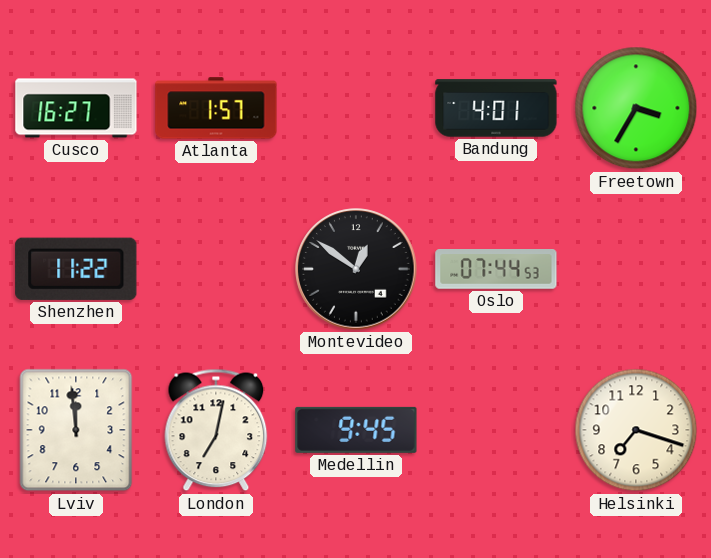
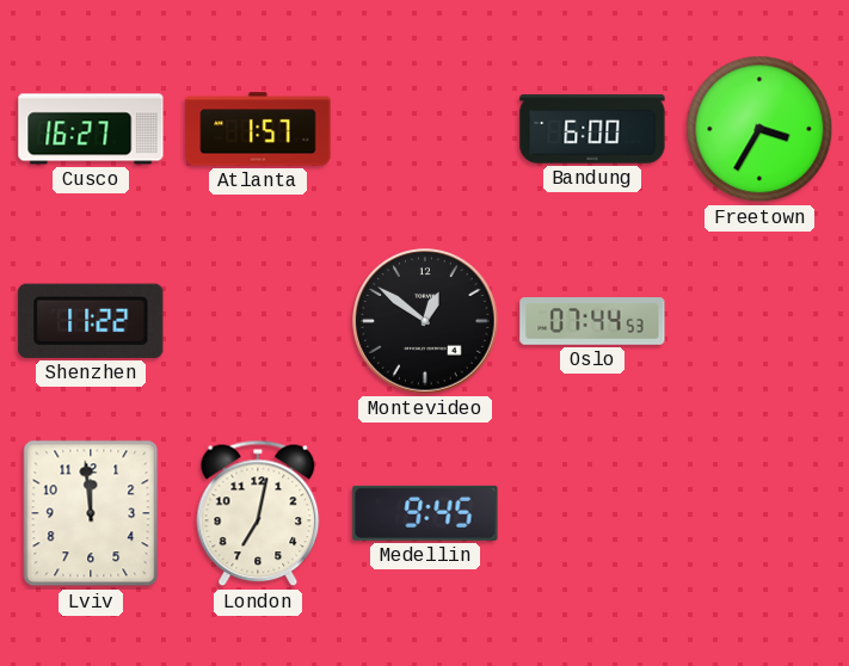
Bandung: 4:01 -> 6:00 (592, 129)
Helsinki: 7:18 -> none (636, 430)
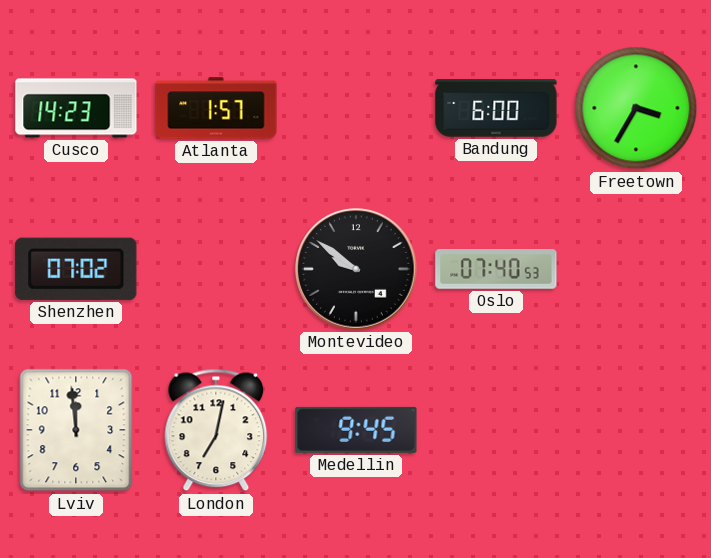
Cusco: 16:27 -> 14:23 (76, 108)
Shenzhen: 11:22 -> 07:02 (76, 269)
Montevideo: 12:51 -> 9:51 (356, 269)
Oslo: 07:44 -> 07:40 (496, 269)
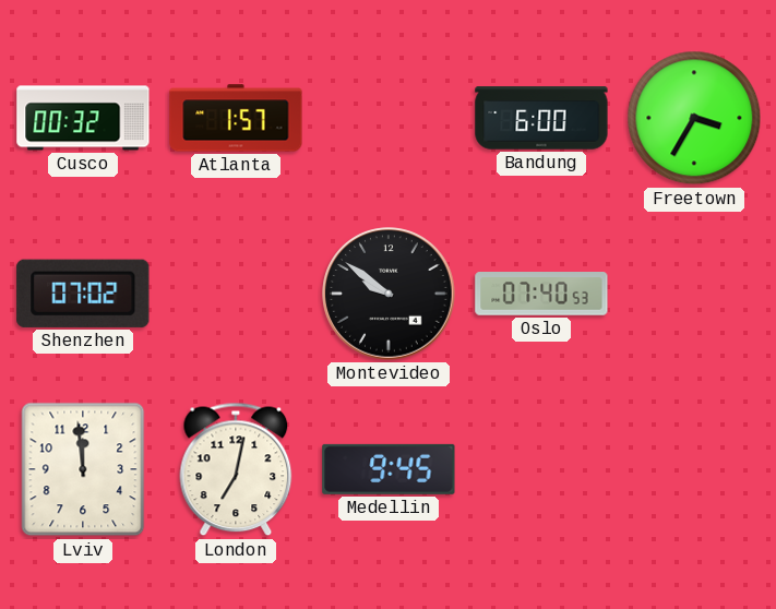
Cusco: 14:23 -> 00:32 (83, 118)
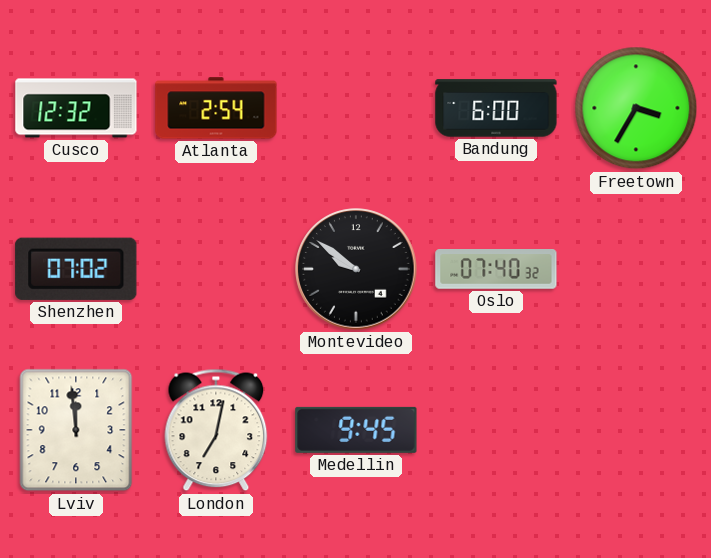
Cusco: 00:32 -> 12:32 (76, 108)
Atlanta: 1:57 -> 2:54 (216, 108)
Oslo: 07:40:53 -> 07:40:32 (496, 269)
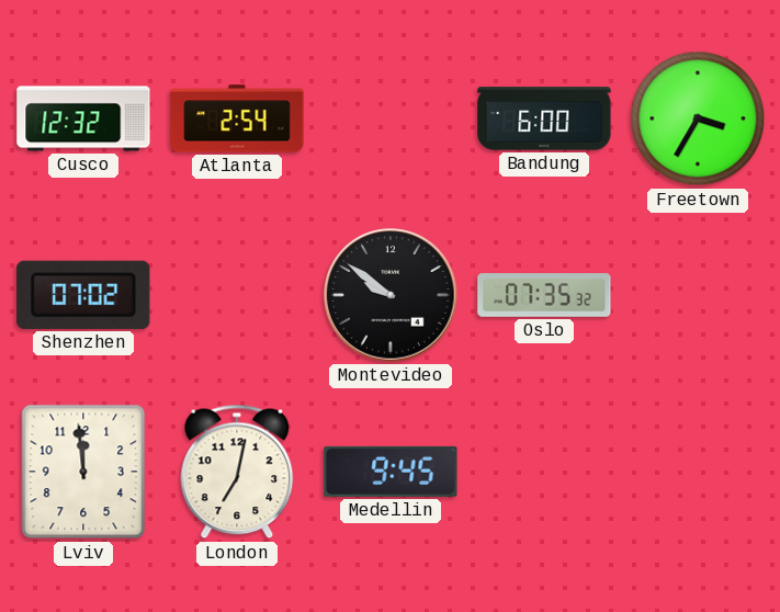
Oslo: 07:40 -> 07:35 (544, 295)
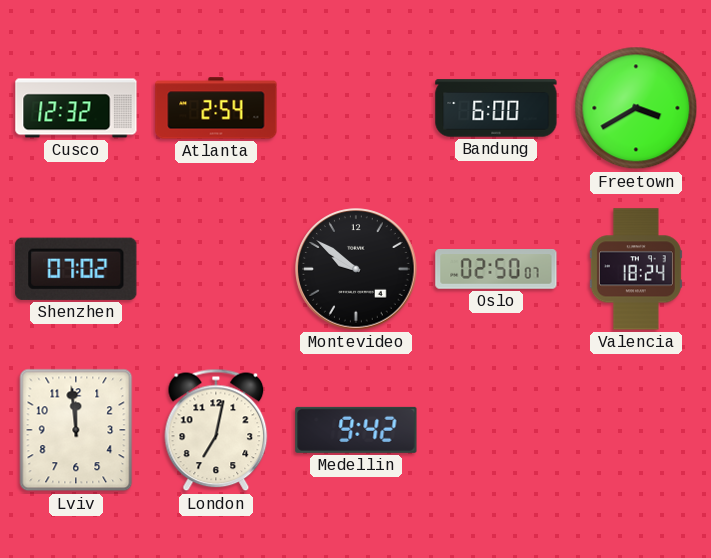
Freetown: 3:35 -> 3:40 (636, 108)
Oslo: 07:35 -> 02:50 (496, 269)
Valencia: none -> 18:24 (636, 269)
Medellin: 9:45 -> 9:42 (356, 430)
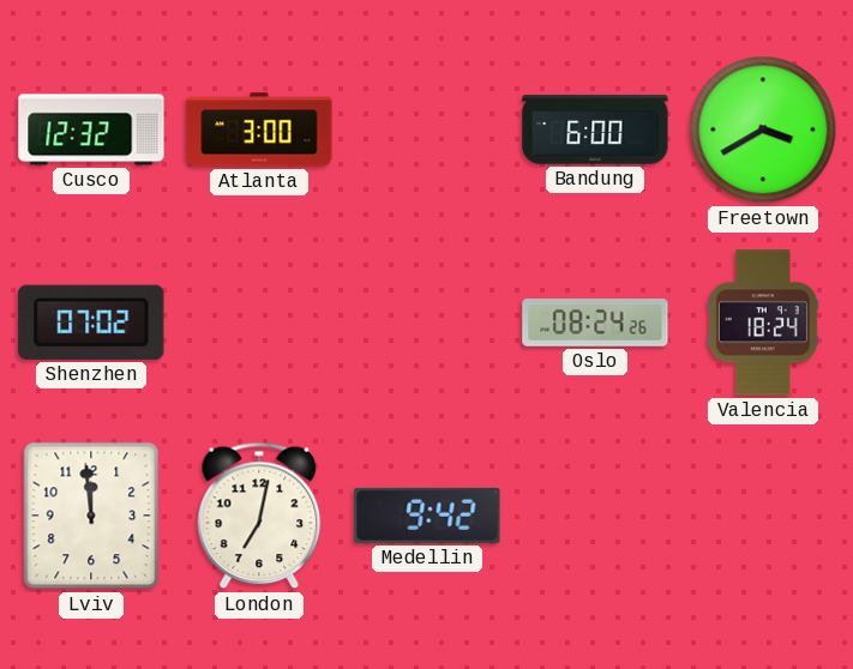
Atlanta: 2:54 -> 3:00 (259, 129)
Montevideo: 9:51 -> none (356, 269)
Oslo: 02:50 -> 08:24 (595, 323)
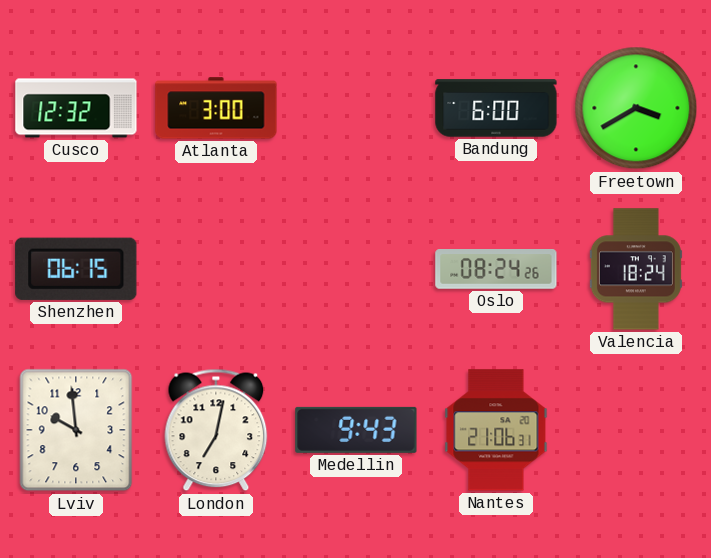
Shenzhen: 07:02 -> 06:15 (76, 269)
Lviv: 11:59 -> 9:59 (76, 430)
Medellin: 9:42 -> 9:43 (356, 430)
Nantes: none -> 21:06 (496, 430)
